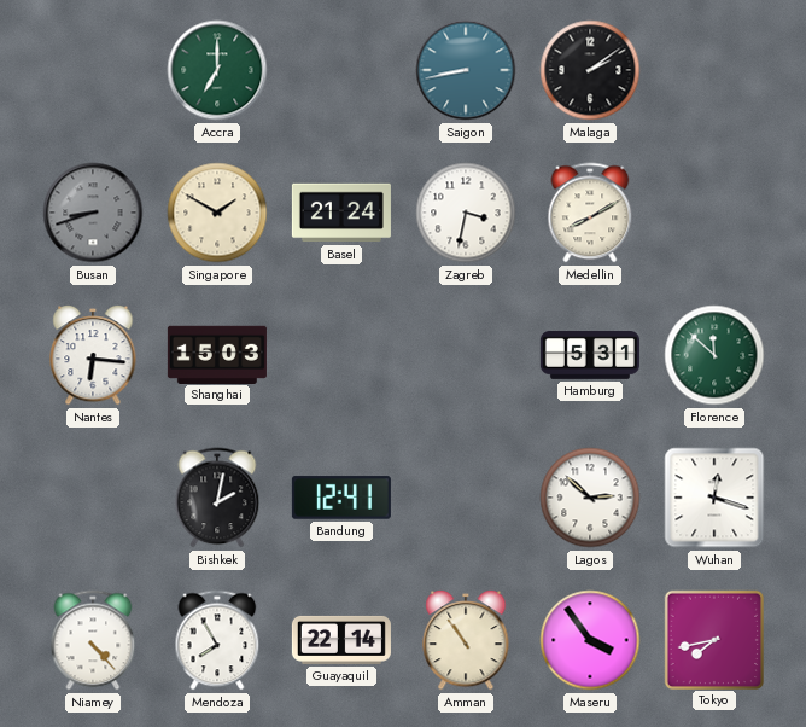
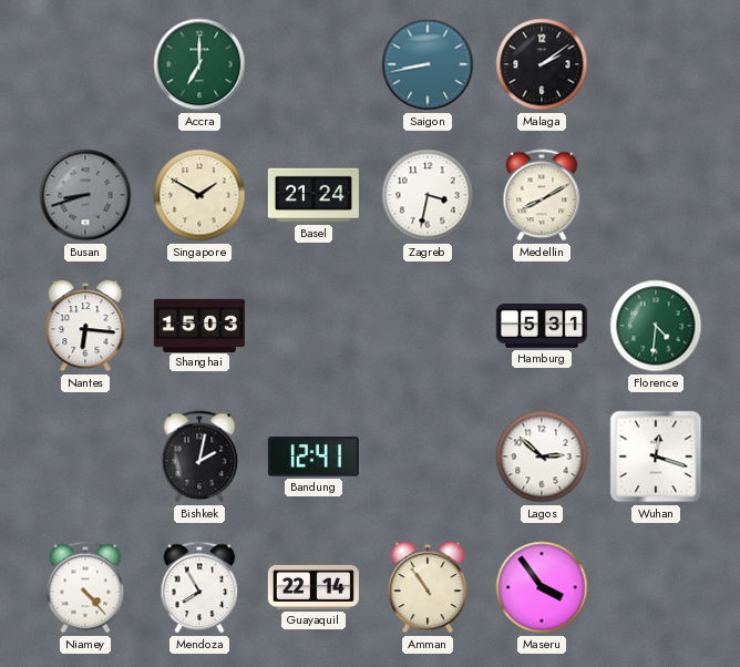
Florence: 11:52 -> 4:31 (656, 326)
Tokyo: 7:43 -> none (713, 639)
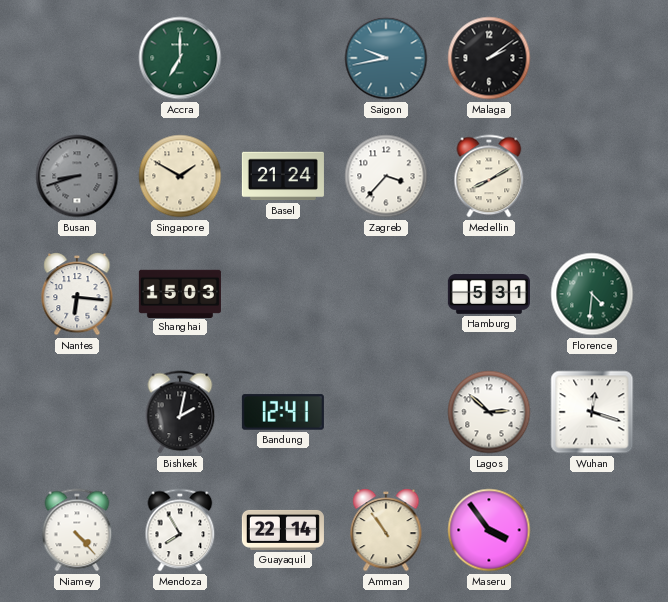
Saigon: 8:43 -> 9:43 (386, 58)
Zagreb: 3:32 -> 3:37 (386, 176)
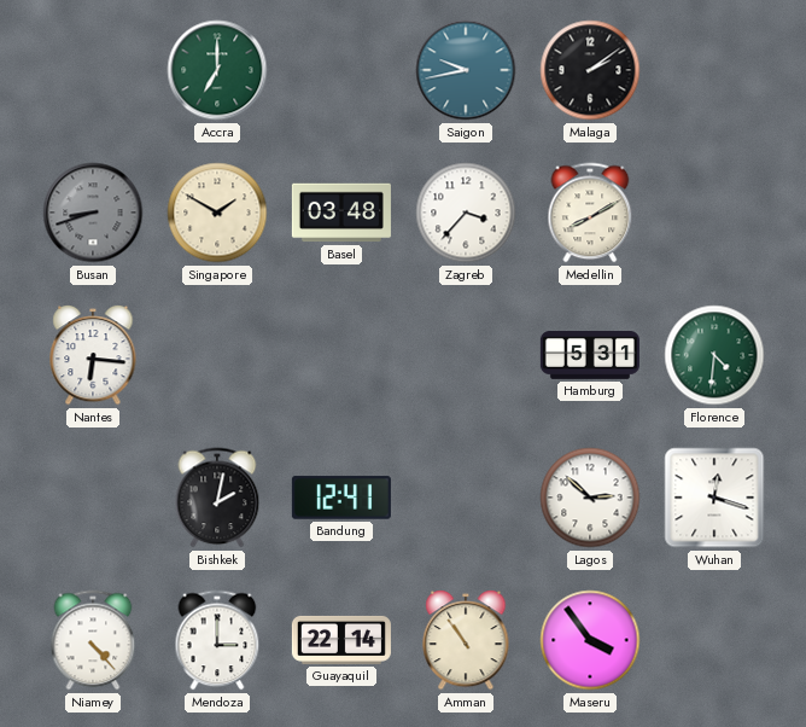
Basel: 21:24 -> 03:48 (341, 213)
Shanghai: 15:03 -> none (180, 293)
Mendoza: 7:55 -> 3:00 (217, 640)
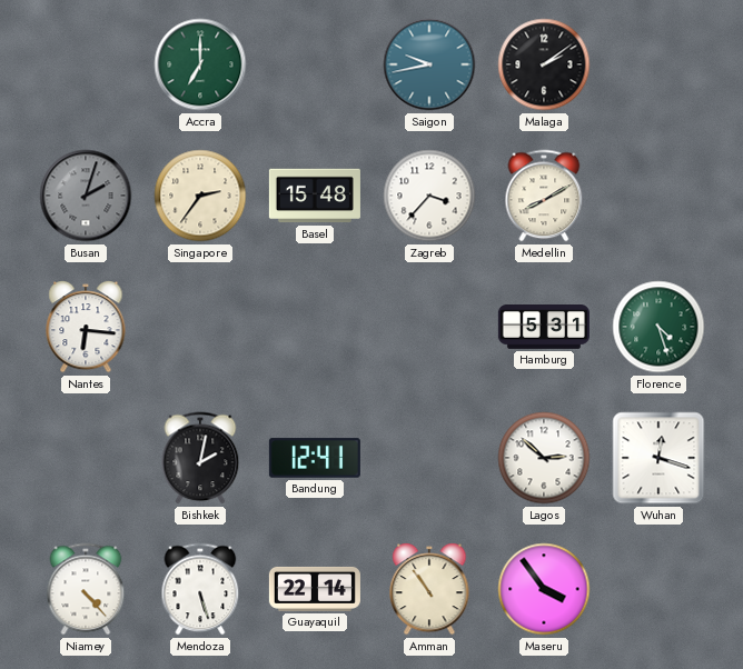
Busan: 8:42 -> 2:03 (86, 196)
Singapore: 1:50 -> 2:36 (200, 196)
Basel: 03:48 -> 15:48 (315, 196)
Florence: 4:31 -> 4:27 (658, 327)
Mendoza: 3:00 -> 5:27 (200, 589)
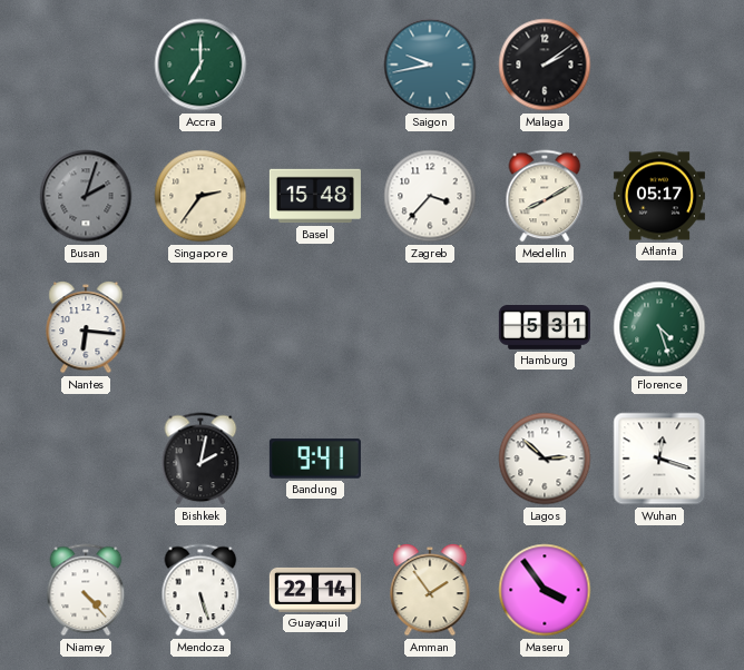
Atlanta: none -> 05:17 (659, 196)
Bandung: 12:41 -> 9:41 (315, 459)
Amman: 10:54 -> 1:54 (430, 590)
